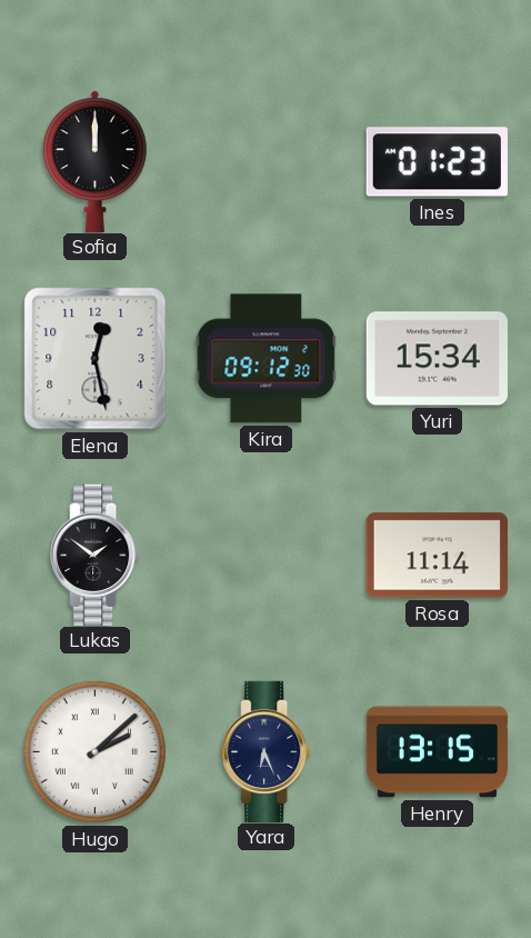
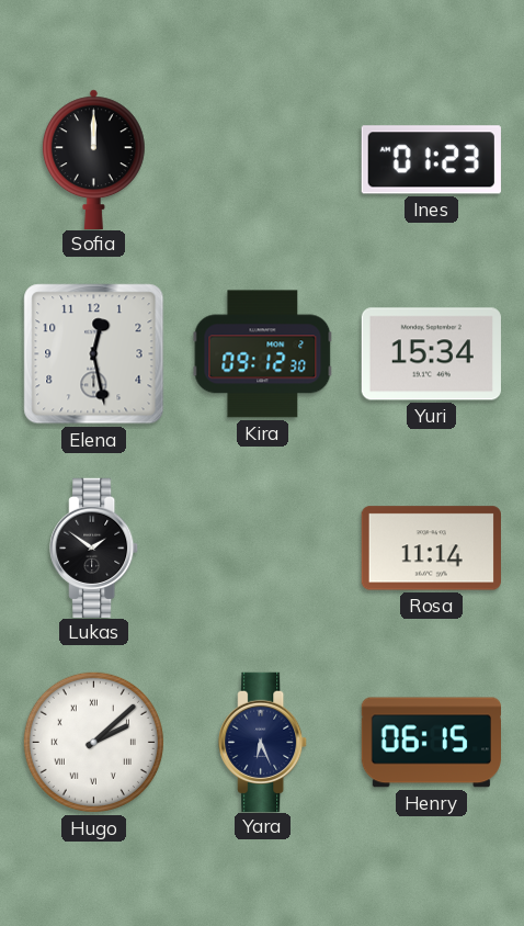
Henry: 13:15 -> 06:15 (431, 743)
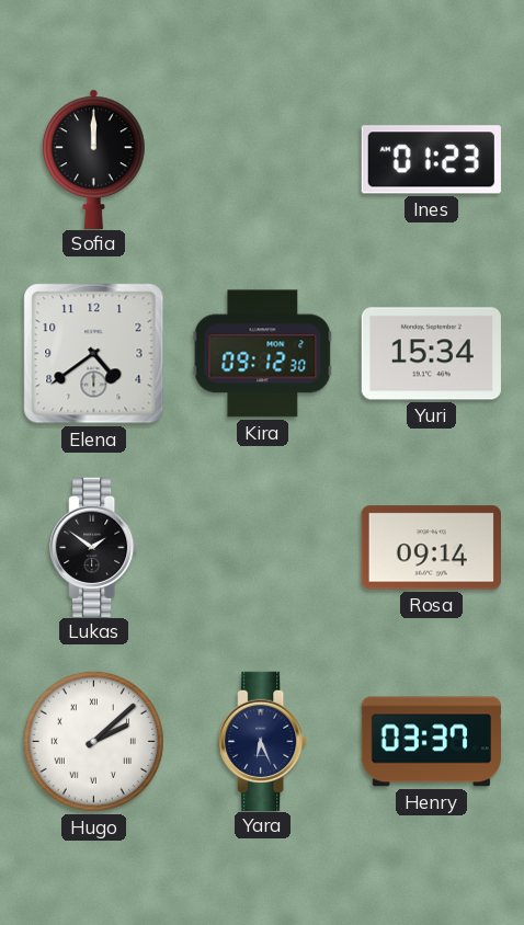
Elena: 12:28 -> 4:39 (94, 354)
Rosa: 11:14 -> 09:14 (431, 548)
Henry: 06:15 -> 03:37 (431, 742)
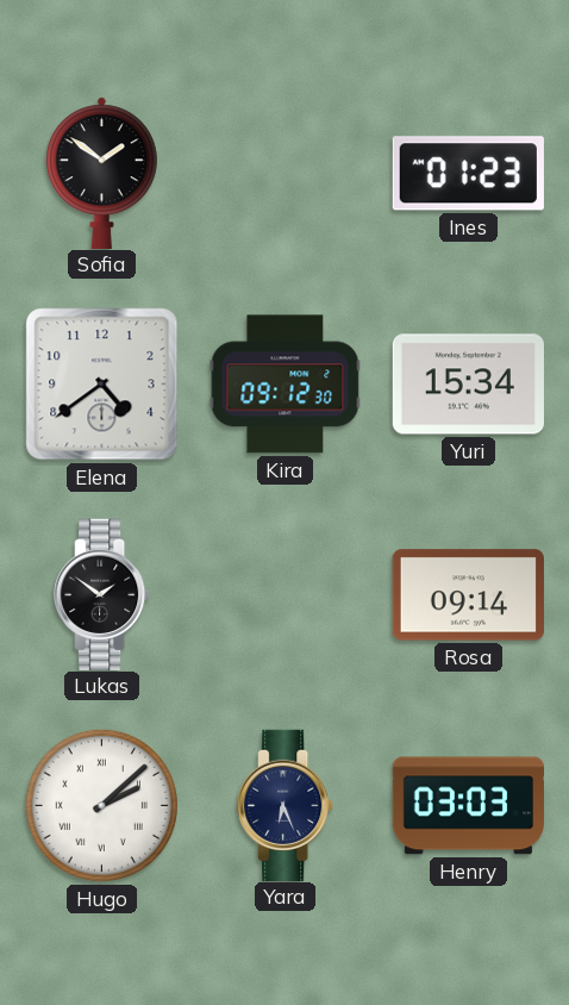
Sofia: 12:00 -> 1:51 (101, 173)
Henry: 03:37 -> 03:03 (468, 806)
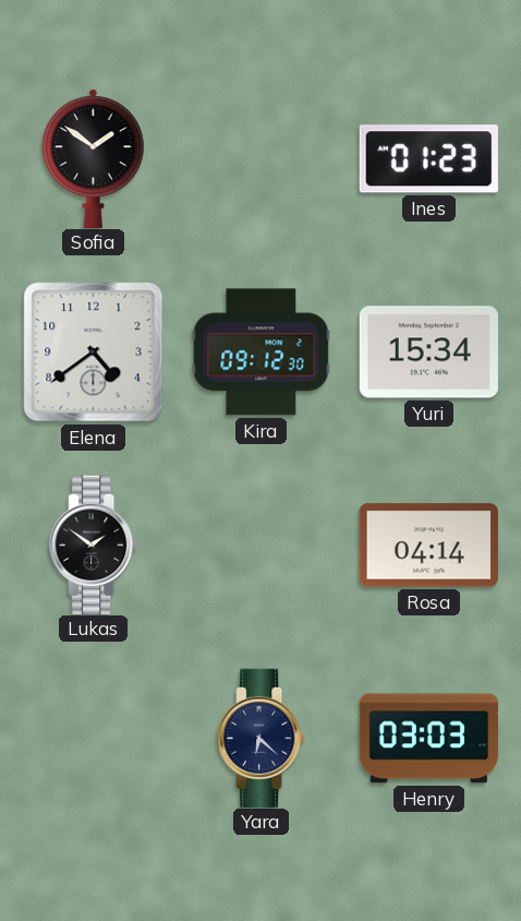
Rosa: 09:14 -> 04:14 (428, 546)
Hugo: 2:08 -> none (101, 805)
Yara: 6:26 -> 6:22 (262, 738)
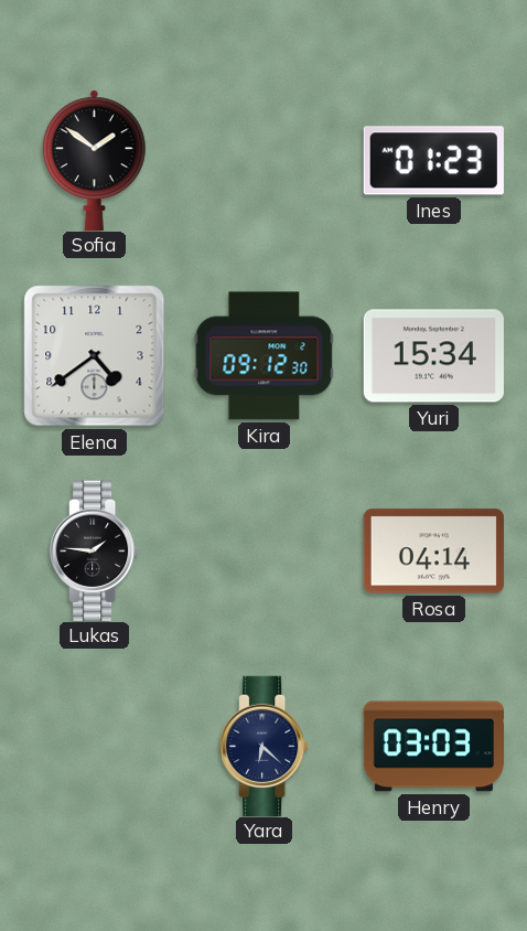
Lukas: 1:51 -> 1:46 (95, 550)
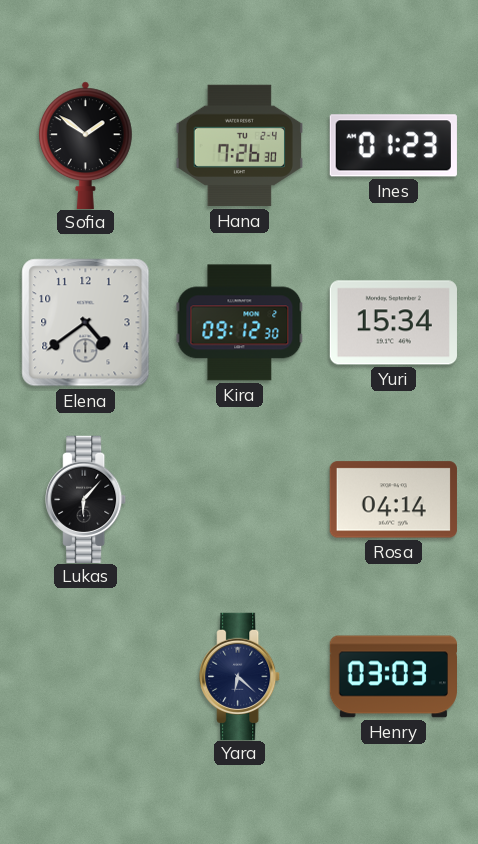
Hana: none -> 7:26 (239, 146)
Lukas: 1:46 -> 6:07 (86, 499)
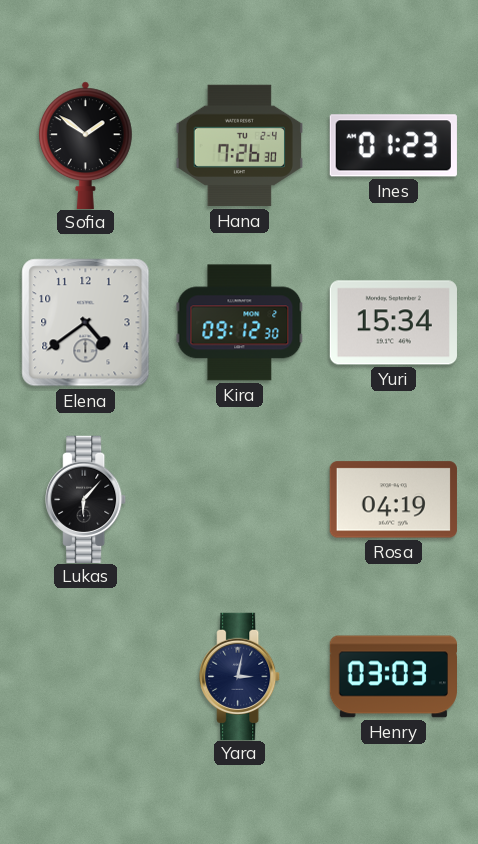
Rosa: 04:14 -> 04:19 (393, 500)
Yara: 6:22 -> 3:02 (240, 676)
